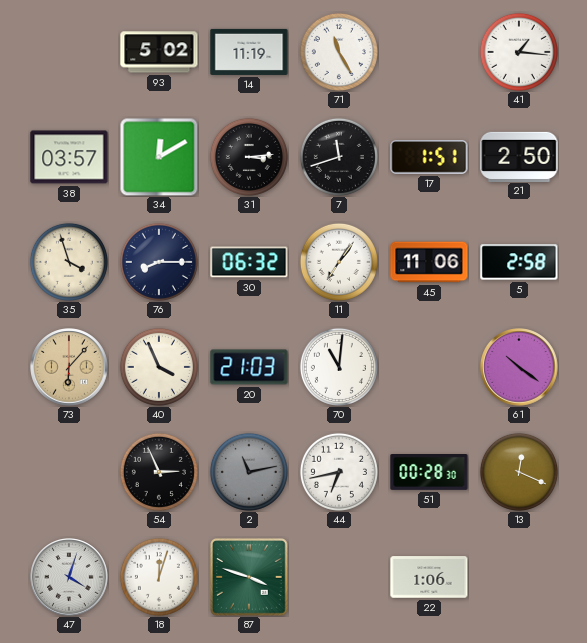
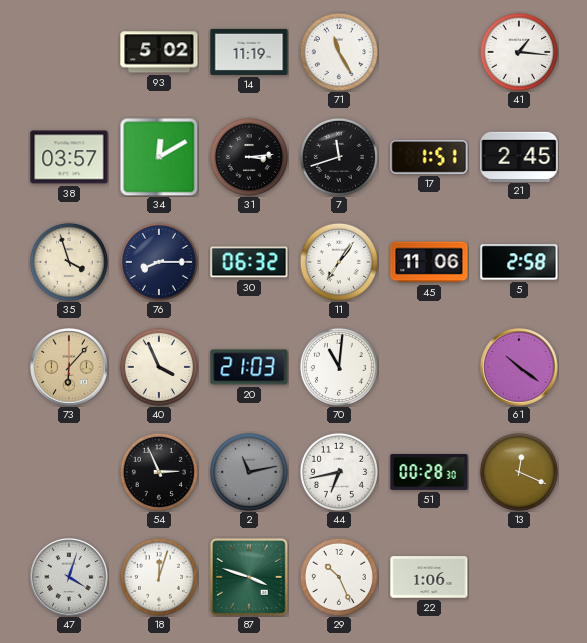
21: 2:50 -> 2:45 (519, 156)
29: none -> 10:26 (339, 577)
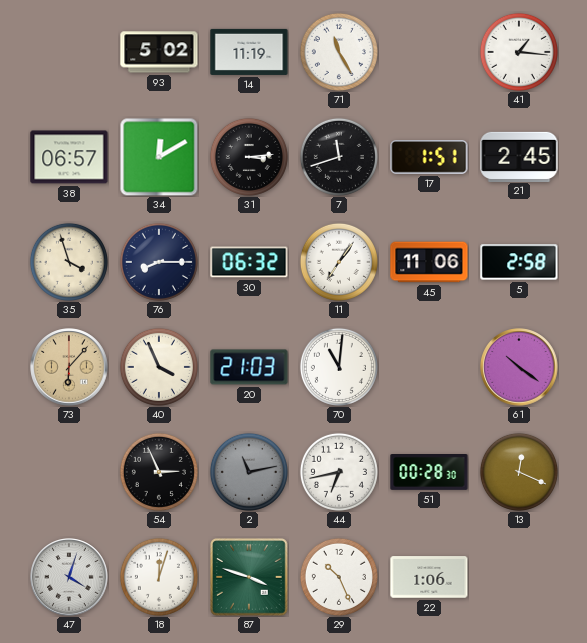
38: 03:57 -> 06:57 (69, 157)
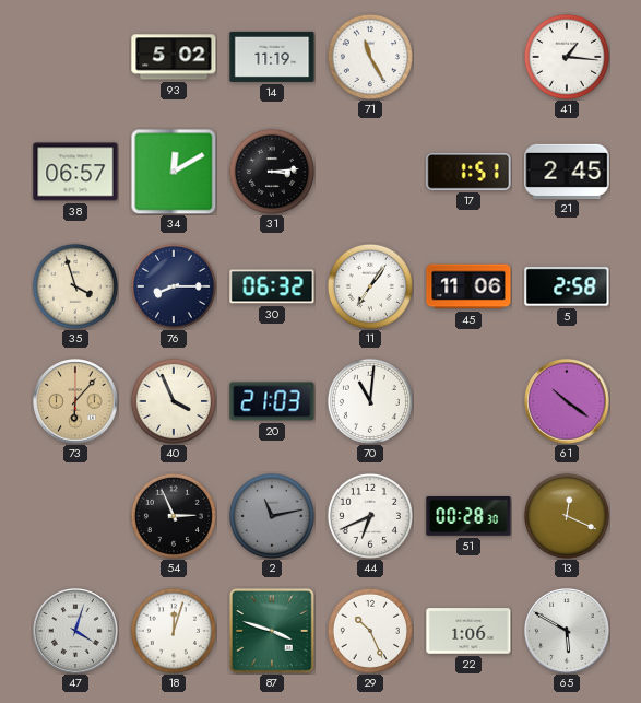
7: 11:42 -> none (339, 157)
44: 6:43 -> 6:41 (370, 516)
65: none -> 5:50 (567, 631)
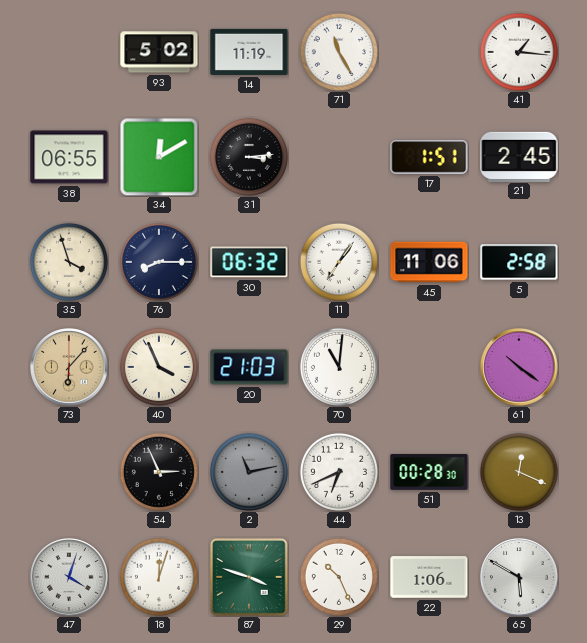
38: 06:57 -> 06:55 (69, 157)
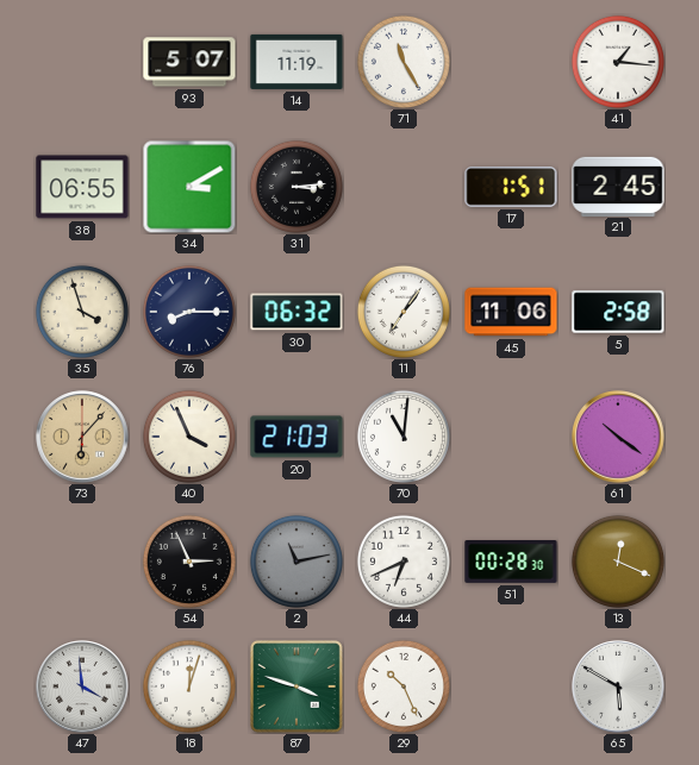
93: 5:02 -> 5:07 (189, 62)
34: 12:10 -> 3:10 (189, 187)
47: 4:03 -> 3:59 (82, 686)
22: 1:06 -> none (429, 577)
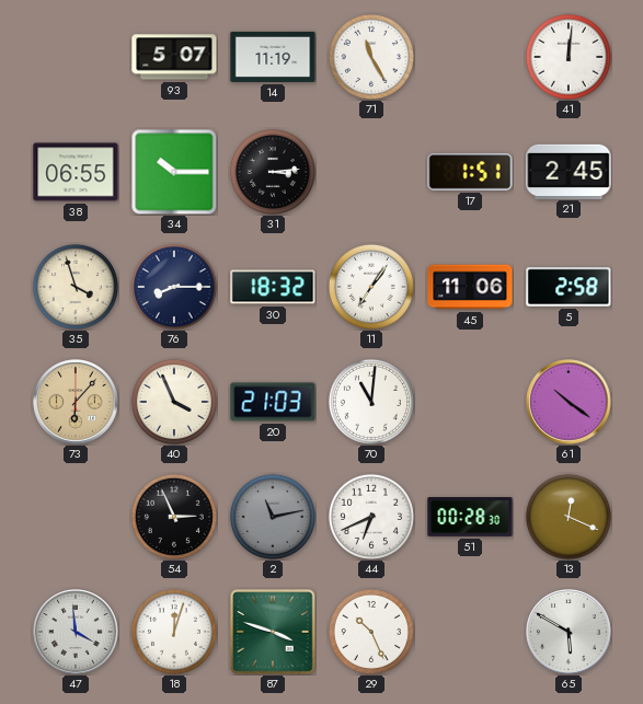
41: 1:16 -> 12:01 (569, 57)
34: 3:10 -> 10:15 (174, 172)
30: 06:32 -> 18:32 (273, 287)
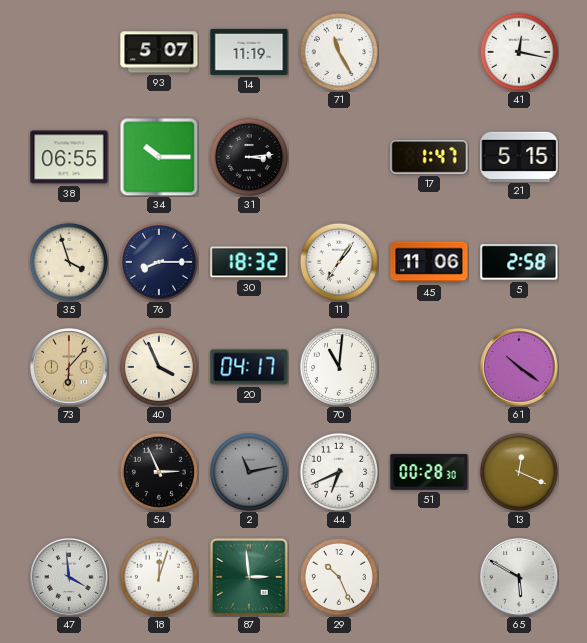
41: 12:01 -> 12:17 (519, 52)
17: 1:51 -> 1:47 (429, 158)
21: 2:45 -> 5:15 (519, 156)
20: 21:03 -> 04:17 (249, 367)
87: 3:48 -> 2:59 (250, 578)
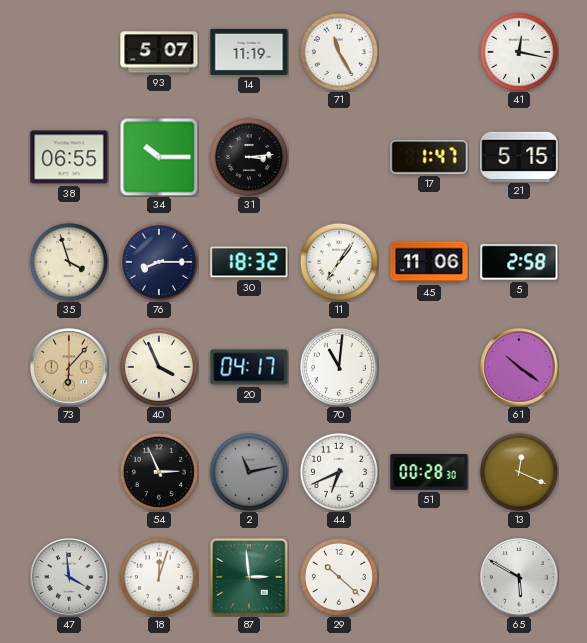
29: 10:26 -> 10:22 (339, 577)
